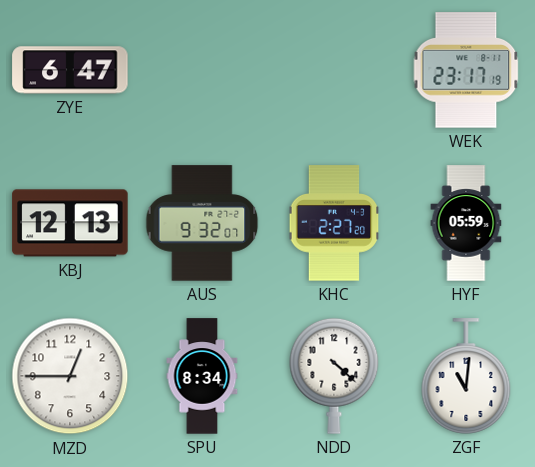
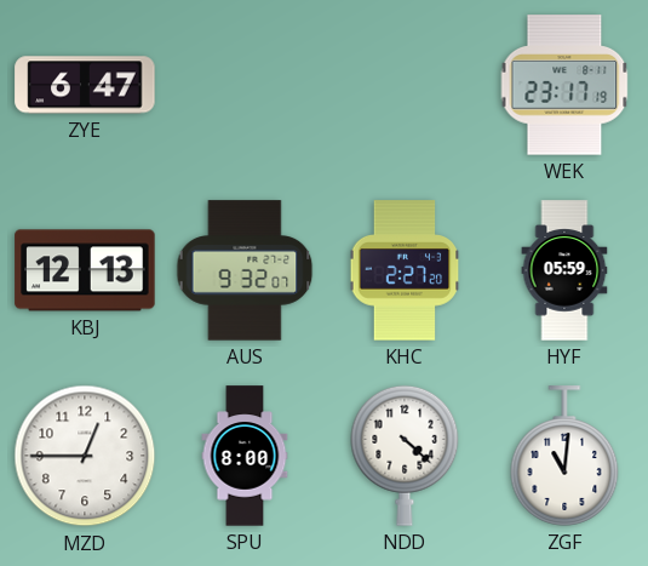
SPU: 8:34 -> 8:00 (245, 456)
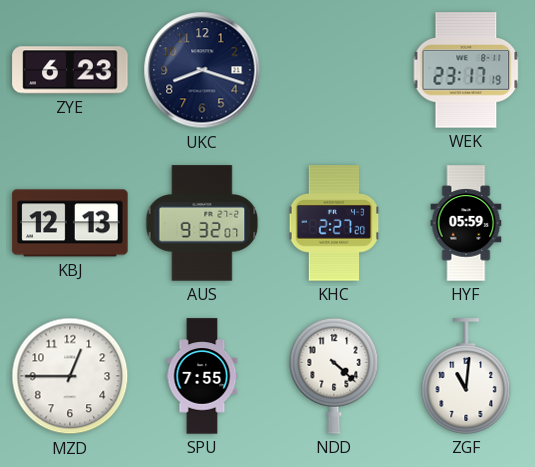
ZYE: 6:47 -> 6:23 (70, 70)
UKC: none -> 8:18 (202, 70)
SPU: 8:00 -> 7:55 (202, 376)
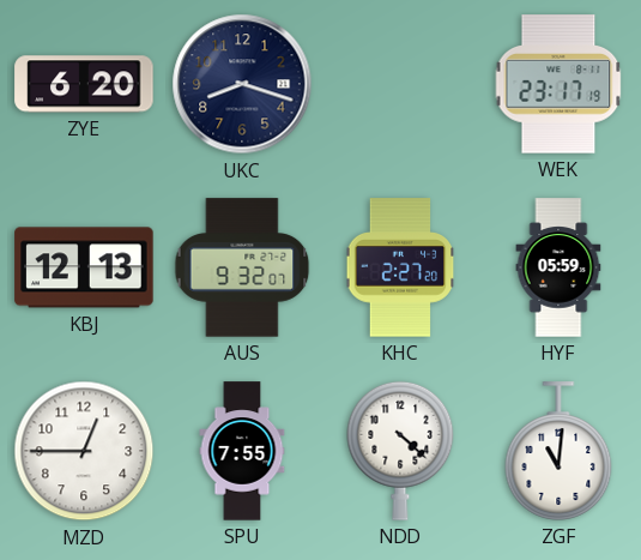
ZYE: 6:23 -> 6:20 (84, 84)
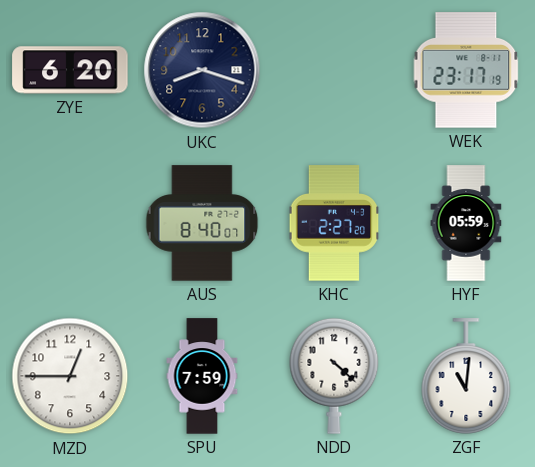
KBJ: 12:13 -> none (84, 267)
AUS: 9:32 -> 8:40 (202, 223)
SPU: 7:55 -> 7:59 (202, 376)
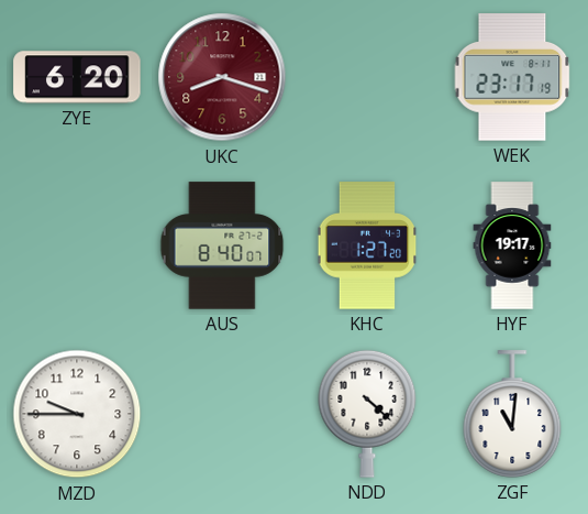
UKC dial: navy -> burgundy (222, 77)
KHC: 2:27 -> 1:27 (367, 245)
HYF: 05:59 -> 19:17 (512, 245)
MZD: 12:45 -> 9:45 (77, 414)
SPU: 7:59 -> none (202, 376)
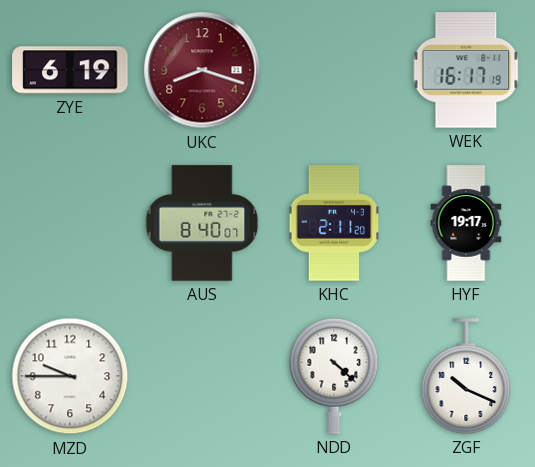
ZYE: 6:20 -> 6:19 (70, 70)
WEK: 23:17 -> 16:17 (466, 70)
KHC: 1:27 -> 2:11 (334, 223)
ZGF: 11:01 -> 10:19 (466, 376)
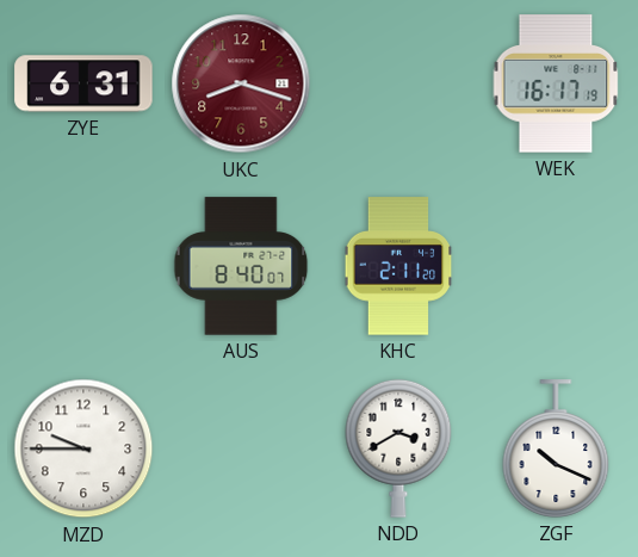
ZYE: 6:19 -> 6:31 (83, 83)
HYF: 19:17 -> none (466, 223)
NDD: 4:22 -> 3:40 (398, 448)
